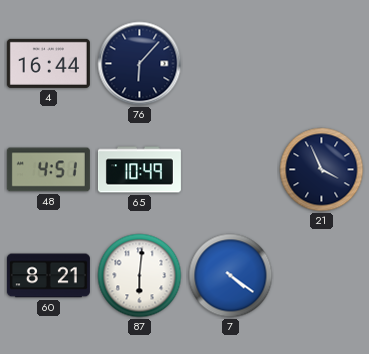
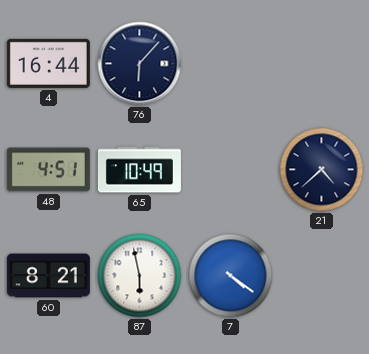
21: 3:56 -> 4:38 (322, 170)
87: 6:01 -> 5:58 (140, 276)
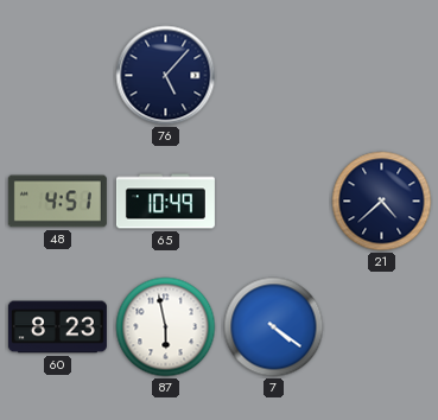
4: 16:44 -> none (48, 63)
76: 6:07 -> 5:07 (166, 76)
60: 8:21 -> 8:23 (57, 327)
